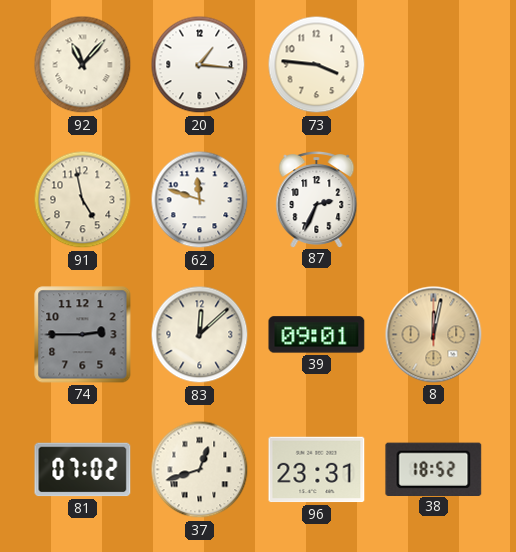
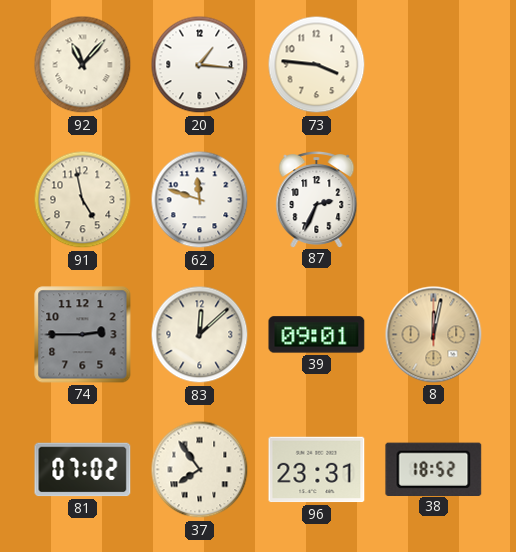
37: 12:42 -> 7:54 (200, 470)
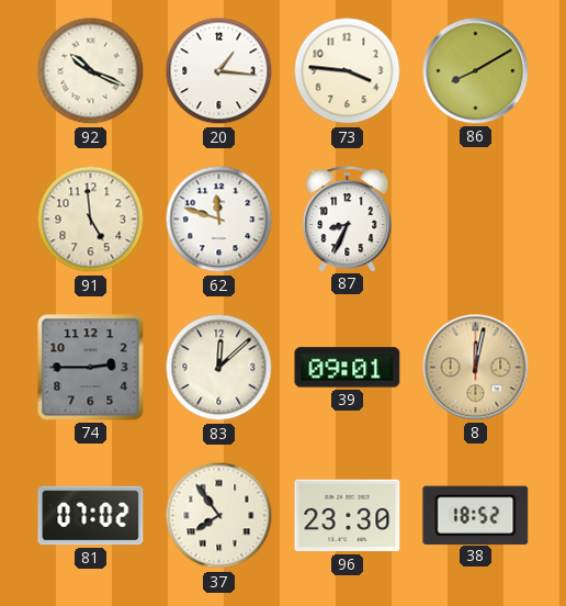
92: 11:07 -> 10:19 (91, 71)
86: none -> 8:10 (476, 71)
91: 4:58 -> 4:59 (91, 220)
87: 2:34 -> 8:34 (348, 220)
96: 23:31 -> 23:30 (348, 516)
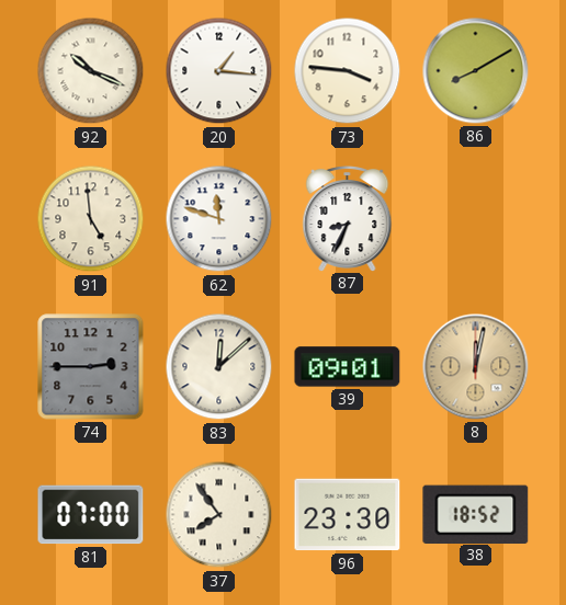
81: 07:02 -> 07:00 (91, 515)
